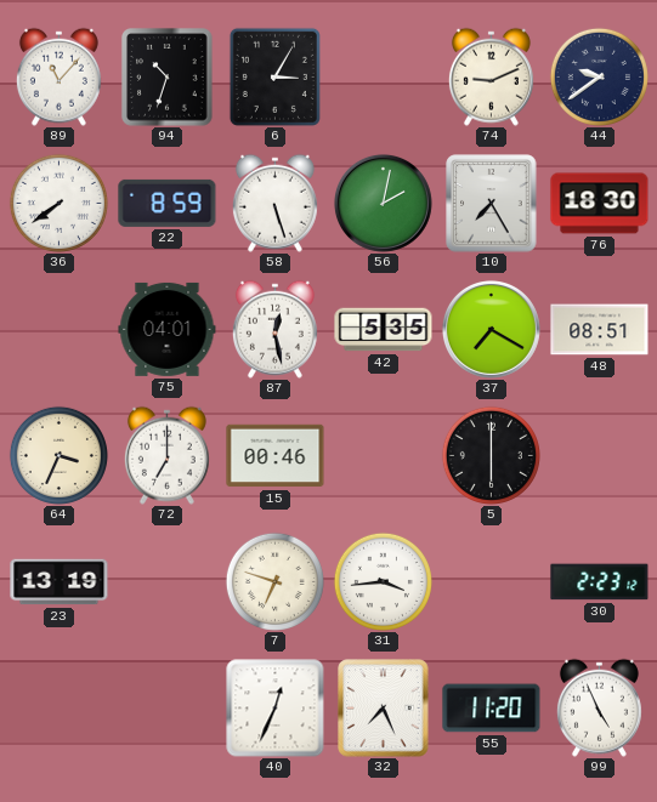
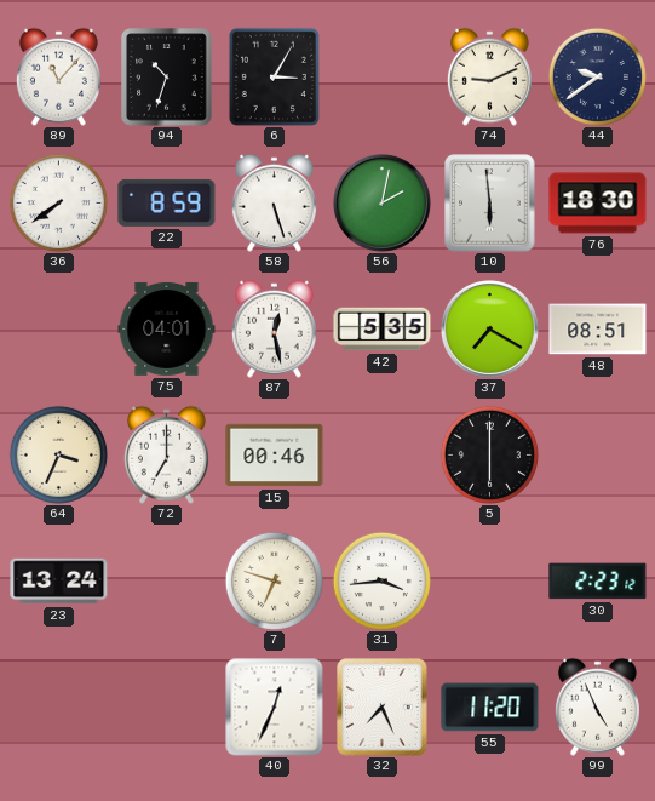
10: 7:25 -> 5:59 (490, 204)
23: 13:19 -> 13:24 (59, 582)
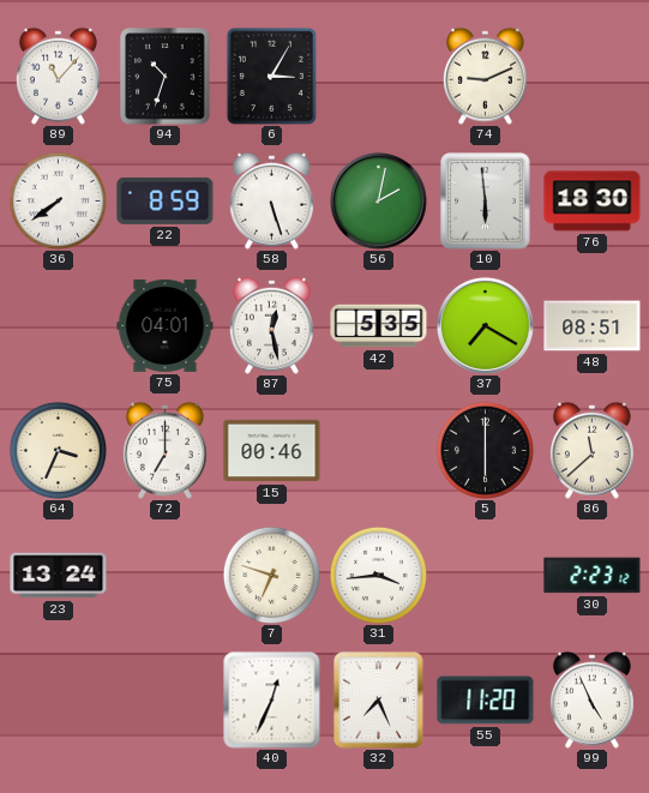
44: 9:39 -> none (597, 76)
86: none -> 11:38 (591, 450)
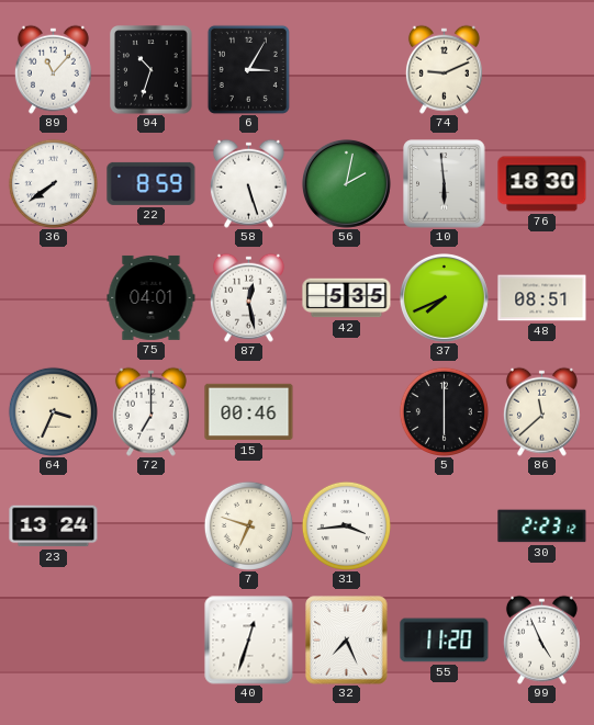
37: 7:20 -> 7:41 (444, 297)
40: 12:34 -> 12:33 (249, 641)
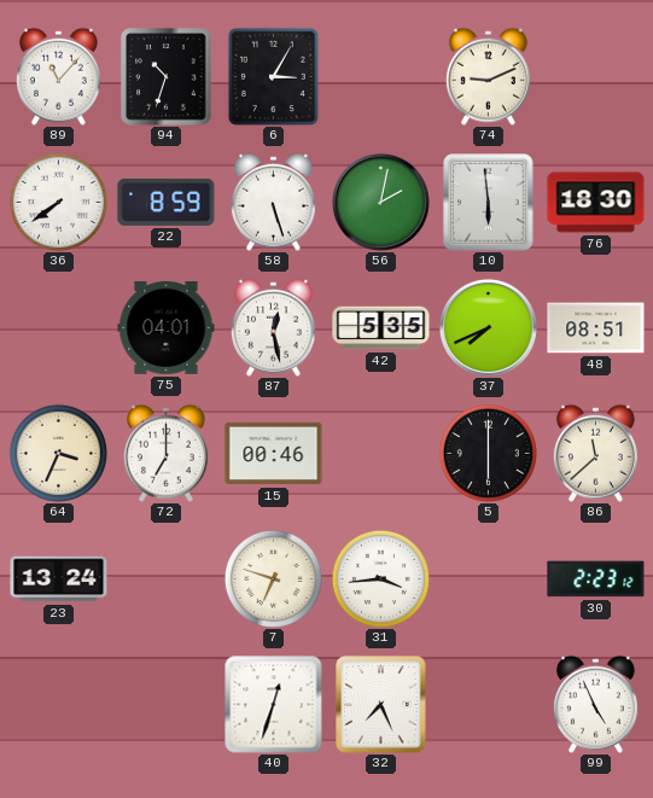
55: 11:20 -> none (445, 641)
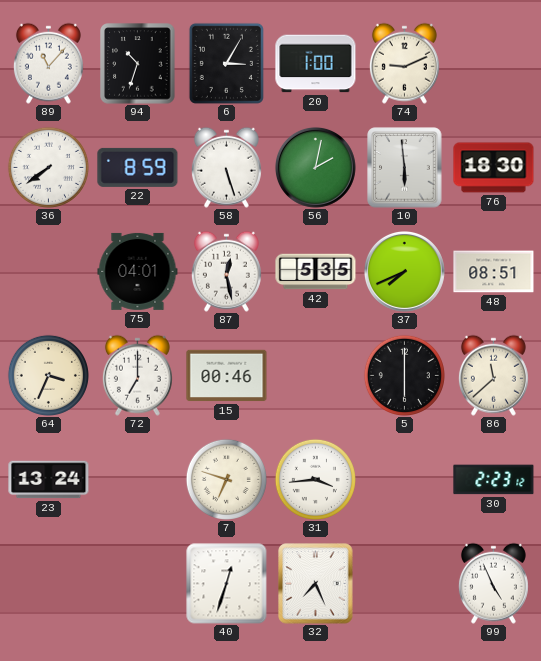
20: none -> 1:00 (316, 64)
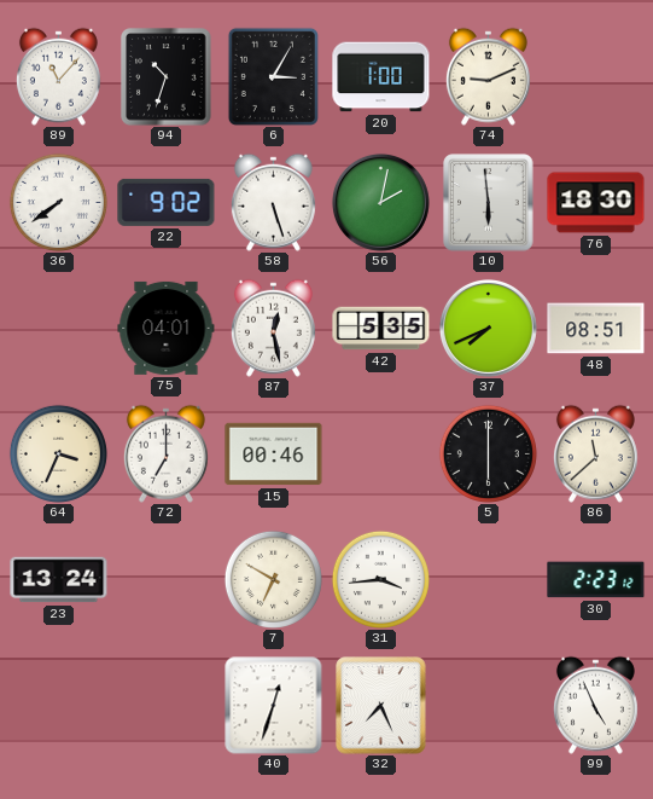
22: 8:59 -> 9:02 (167, 202)
7: 6:48 -> 6:50 (273, 579)
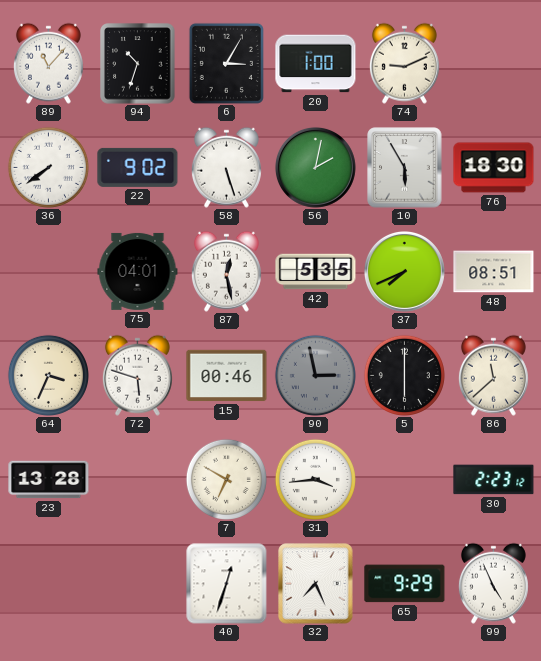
10: 5:59 -> 5:55 (405, 168)
72: 7:00 -> 5:48 (137, 375)
90: none -> 2:58 (315, 375)
23: 13:24 -> 13:28 (49, 480)
65: none -> 9:29 (405, 584)
